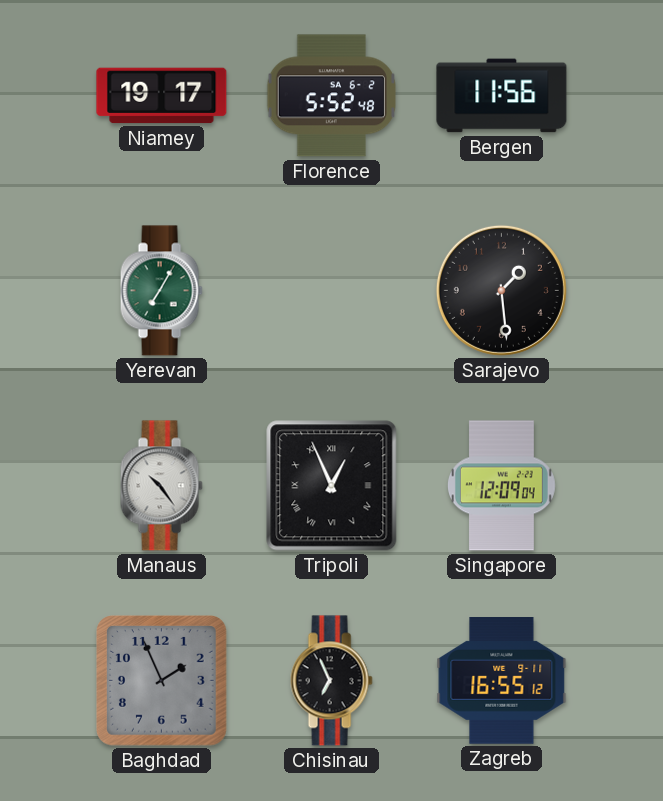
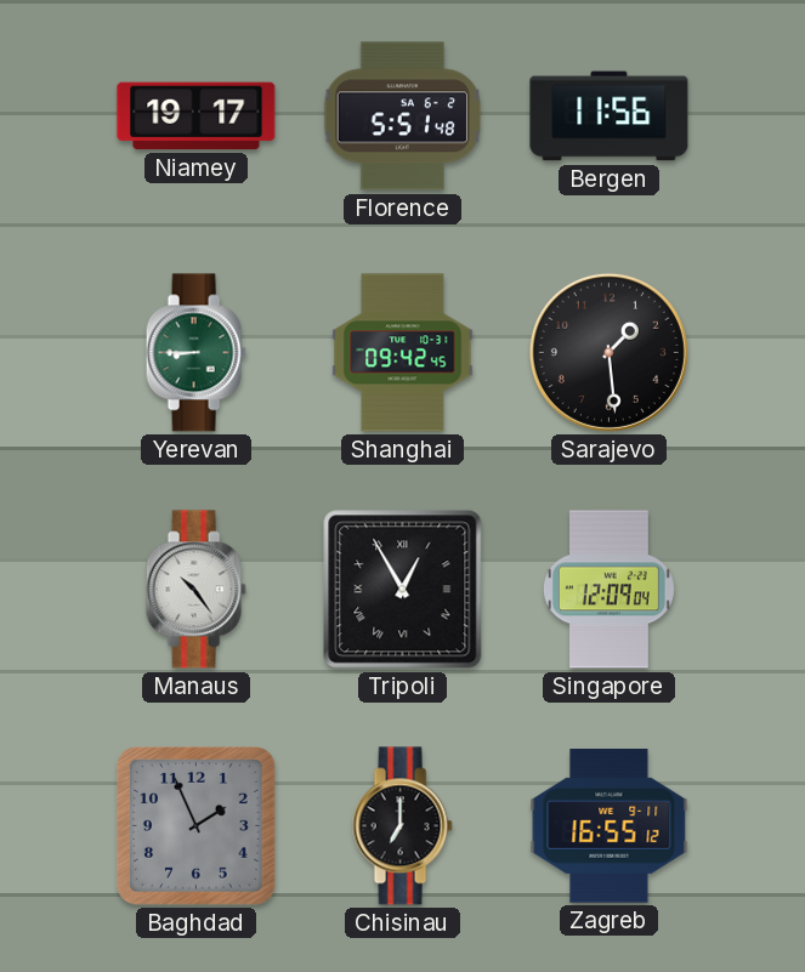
Florence: 5:52 -> 5:51 (402, 116)
Yerevan: 7:05 -> 8:45 (195, 353)
Shanghai: none -> 09:42 (403, 353)
Tripoli: 12:56 -> 12:55 (403, 590)
Chisinau: 6:56 -> 7:00 (402, 826)
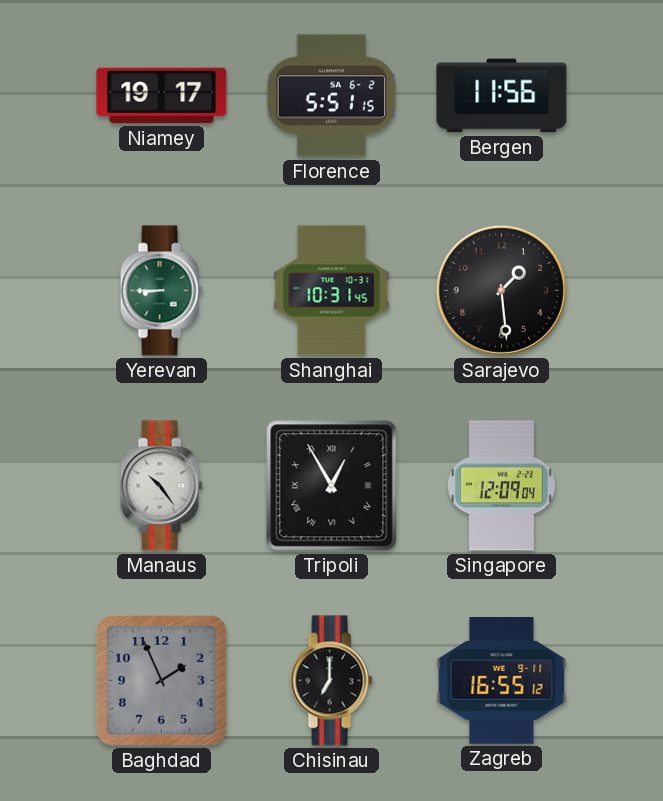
Florence: 5:51:48 -> 5:51:15 (331, 96)
Shanghai: 09:42 -> 10:31 (332, 291)
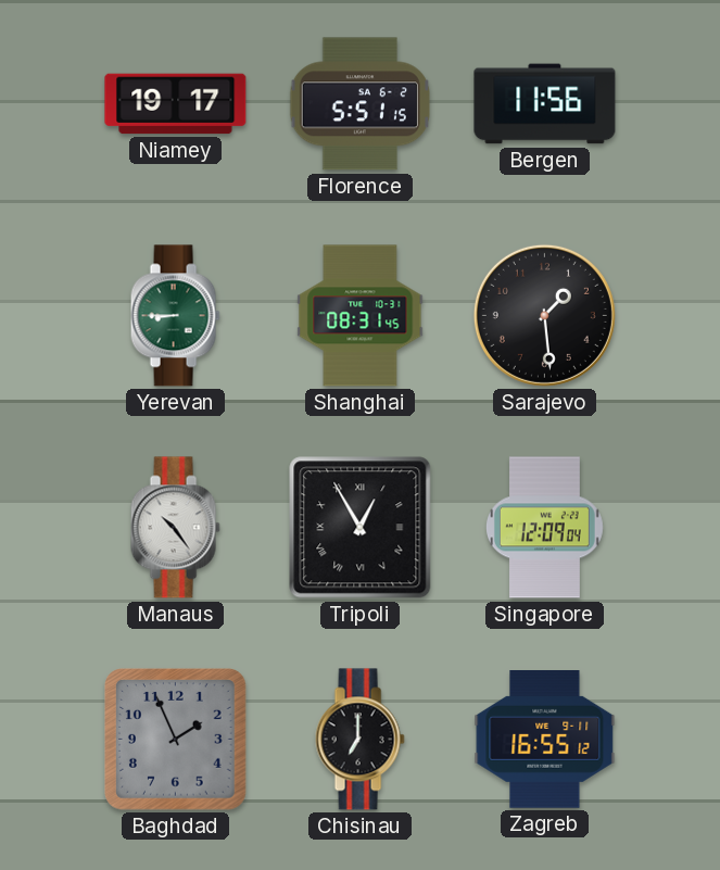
Shanghai: 10:31 -> 08:31 (361, 316)
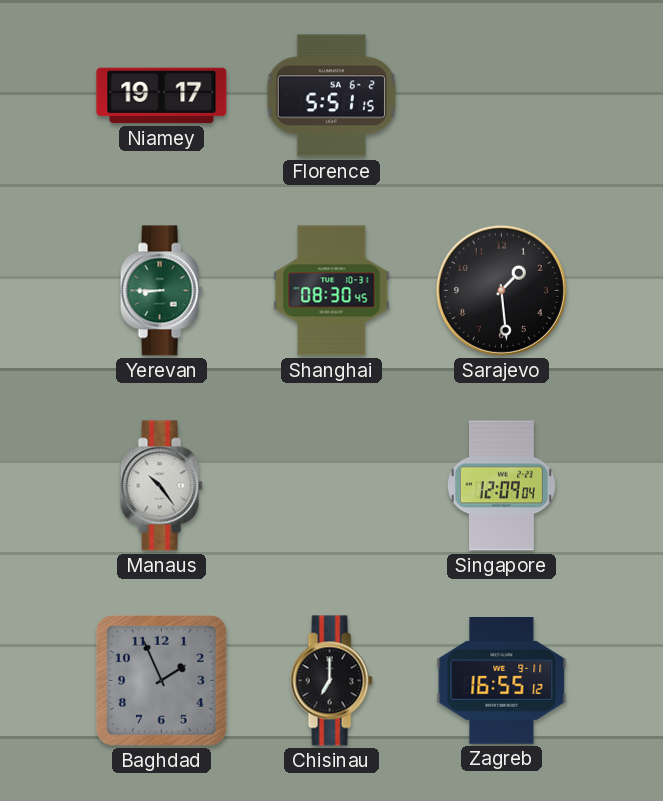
Bergen: 11:56 -> none (545, 104)
Shanghai: 08:31 -> 08:30 (332, 291)
Tripoli: 12:55 -> none (361, 528)
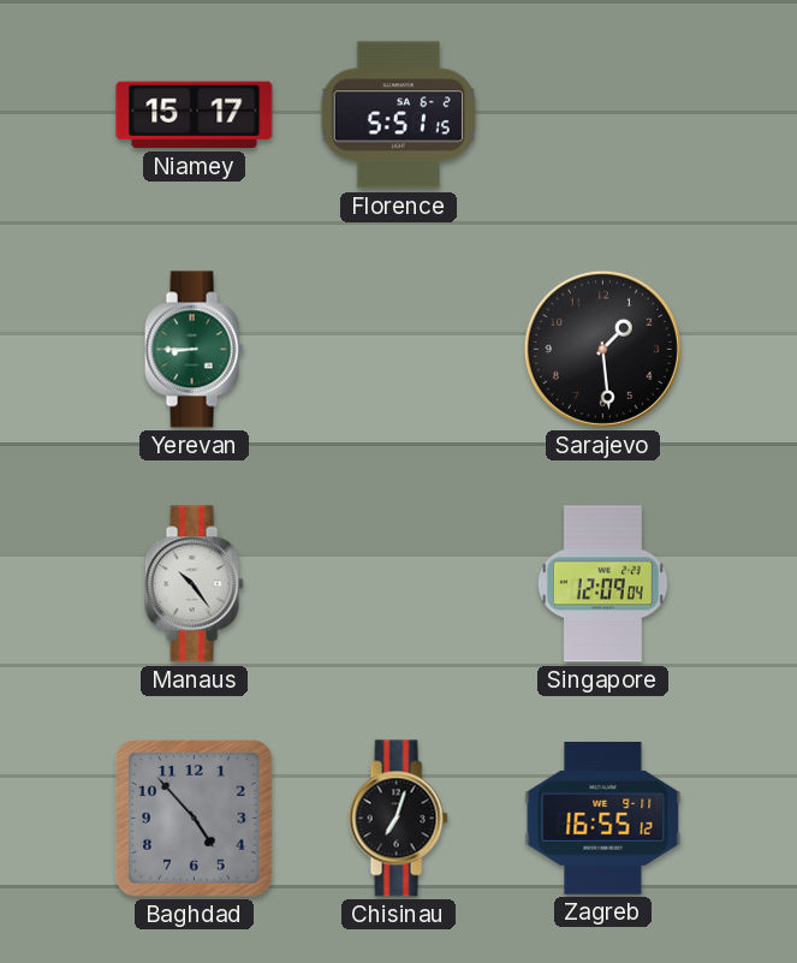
Niamey: 19:17 -> 15:17 (195, 115)
Shanghai: 08:30 -> none (332, 291)
Baghdad: 1:56 -> 4:53 (195, 819)
Chisinau: 7:00 -> 7:03 (398, 819)
